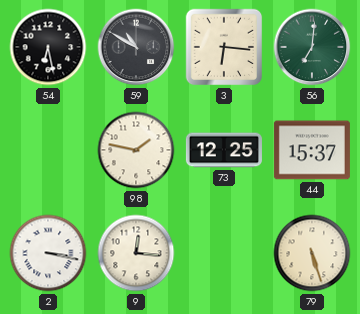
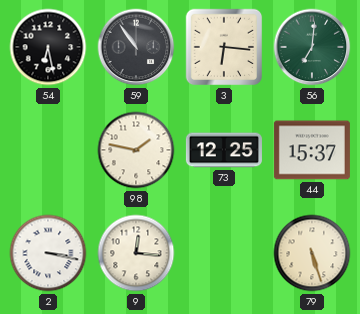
59: 10:50 -> 10:54 (136, 47)
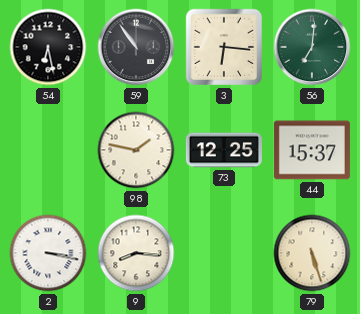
9: 12:16 -> 8:16 (136, 253)
